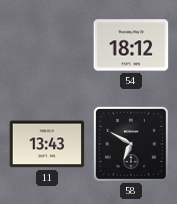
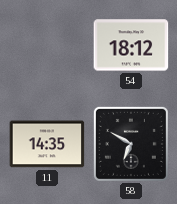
11: 13:43 -> 14:35 (47, 144)
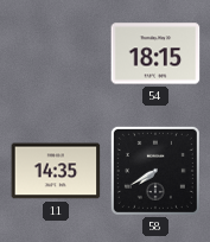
54: 18:12 -> 18:15 (155, 53)
58: 6:50 -> 7:40 (155, 171)
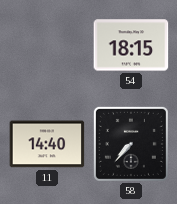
11: 14:35 -> 14:40 (47, 144)
58: 7:40 -> 7:37 (131, 144)
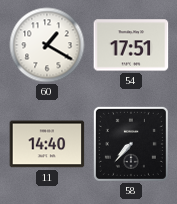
60: none -> 1:20 (47, 45)
54: 18:15 -> 17:51 (131, 45)
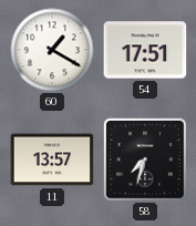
11: 14:40 -> 13:57 (52, 160)
58: 7:37 -> 7:33 (145, 160)
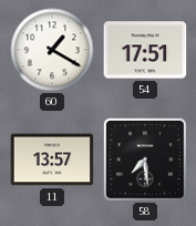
58: 7:33 -> 7:29 (145, 160)
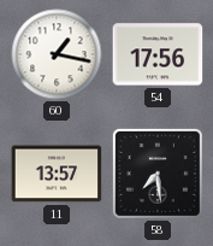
60: 1:20 -> 1:17 (57, 54)
54: 17:51 -> 17:56 (158, 54)
